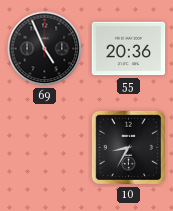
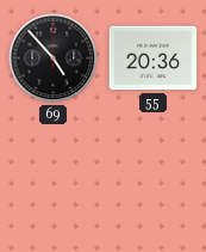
69: 4:56 -> 4:53 (54, 59)
10: 8:35 -> none (129, 148)
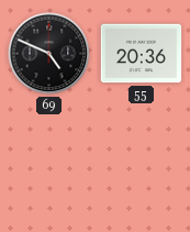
69: 4:53 -> 4:49 (49, 54)
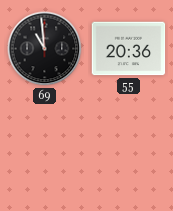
69: 4:49 -> 10:59 (45, 49)
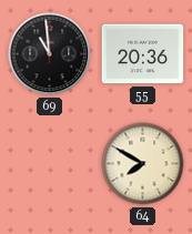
64: none -> 7:50 (143, 164)
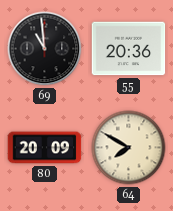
80: none -> 20:09 (45, 148)
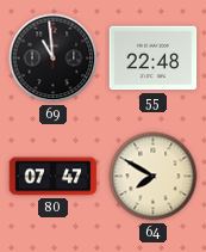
55: 20:36 -> 22:48 (154, 59)
80: 20:09 -> 07:47 (54, 177)
